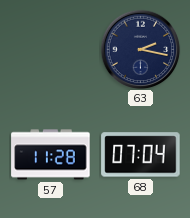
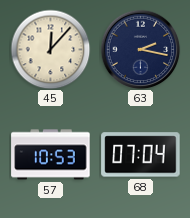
45: none -> 12:07 (50, 49)
57: 11:28 -> 10:53 (51, 155)
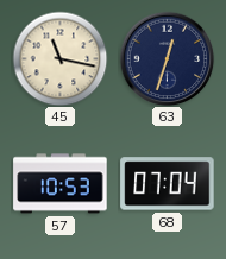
45: 12:07 -> 11:17 (59, 58)
63: 2:17 -> 12:33 (167, 58)
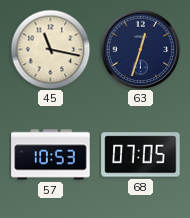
68: 07:04 -> 07:05 (141, 155)
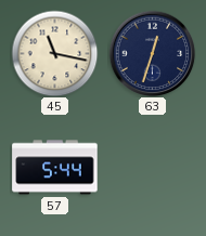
57: 10:53 -> 5:44 (55, 168)
68: 07:05 -> none (141, 155)
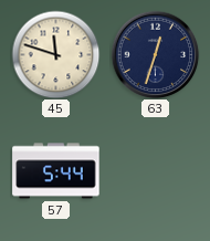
45: 11:17 -> 11:48 (55, 54)
